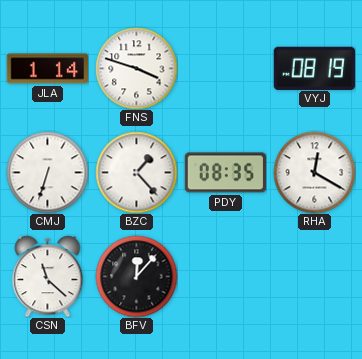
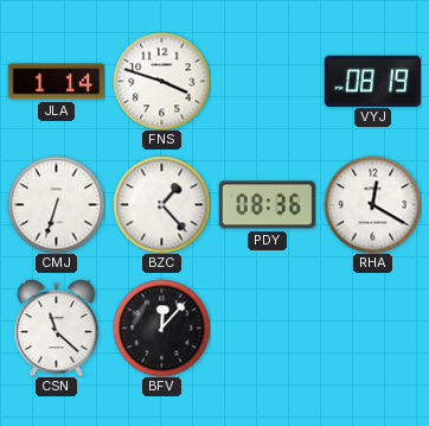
PDY: 08:35 -> 08:36 (267, 205)
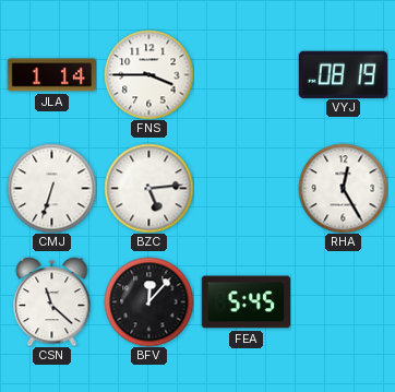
FNS: 3:48 -> 3:45 (148, 74)
BZC: 1:23 -> 5:14 (148, 188)
PDY: 08:36 -> none (267, 205)
RHA: 12:20 -> 12:25 (343, 188)
FEA: none -> 5:45 (246, 302)
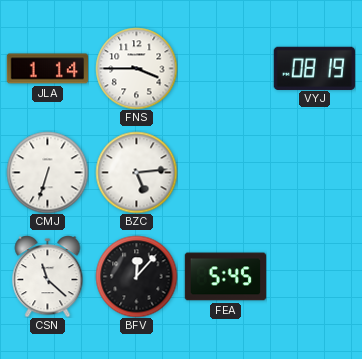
RHA: 12:25 -> none (343, 188)
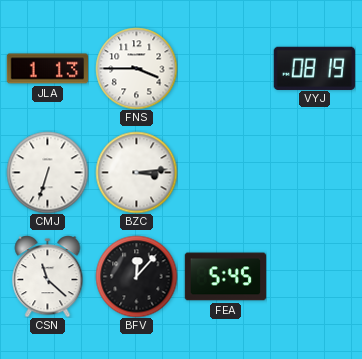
JLA: 1:14 -> 1:13 (47, 69)
BZC: 5:14 -> 3:14 (136, 172)
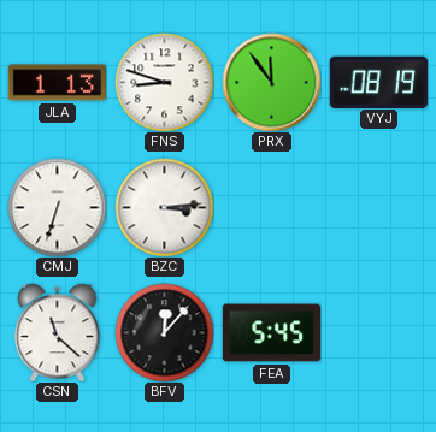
FNS: 3:45 -> 8:48 (164, 82)
PRX: none -> 11:54 (271, 82)
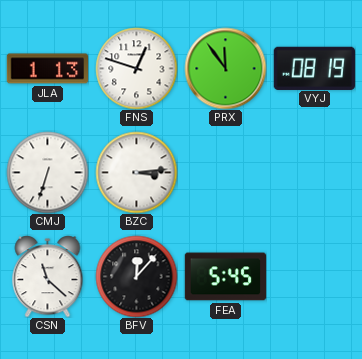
FNS: 8:48 -> 12:48 (136, 68)
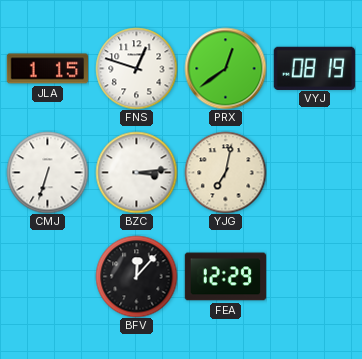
JLA: 1:13 -> 1:15 (47, 69)
PRX: 11:54 -> 12:39 (225, 68)
YJG: none -> 7:02 (225, 172)
CSN: 11:22 -> none (48, 276)
FEA: 5:45 -> 12:29 (225, 277)
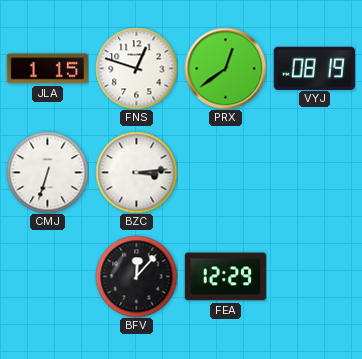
YJG: 7:02 -> none (225, 172)
